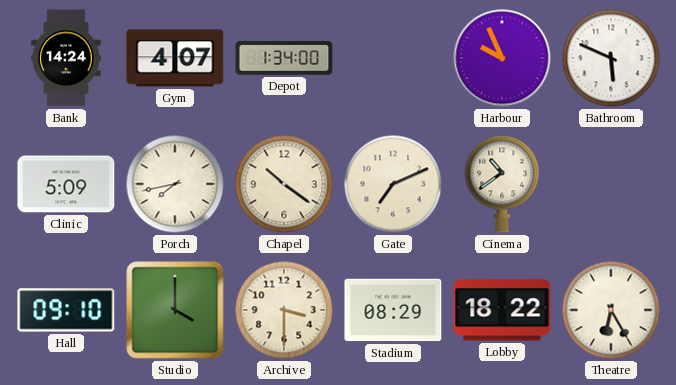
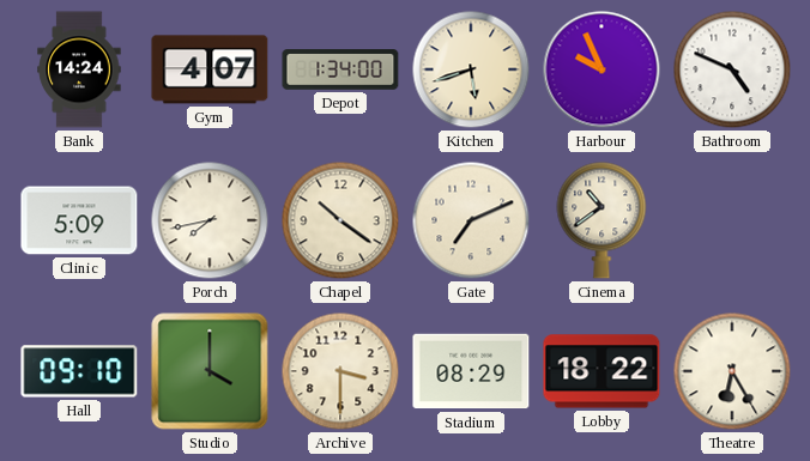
Kitchen: none -> 5:42 (471, 69)
Bathroom: 5:49 -> 4:49 (732, 69)
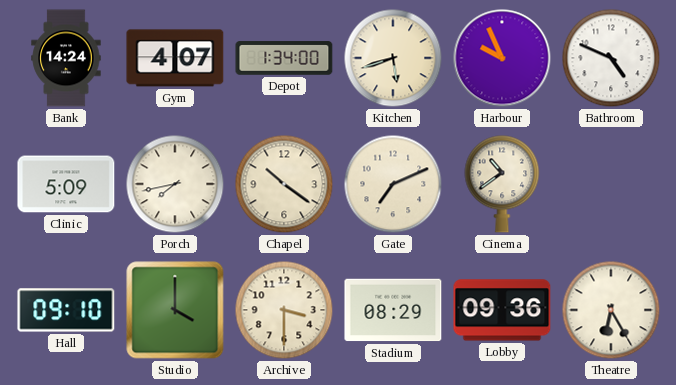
Lobby: 18:22 -> 09:36 (502, 310)
